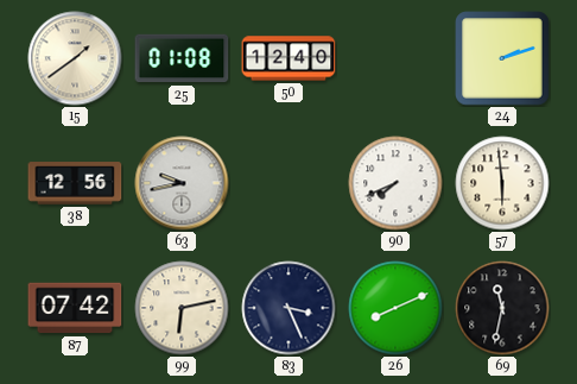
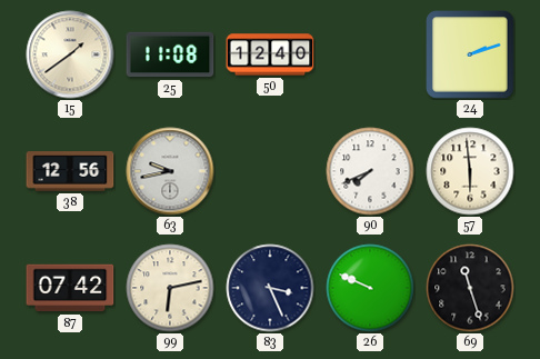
25: 01:08 -> 11:08 (170, 54)
26: 8:11 -> 9:49 (370, 288)
69: 11:32 -> 11:27 (470, 288)
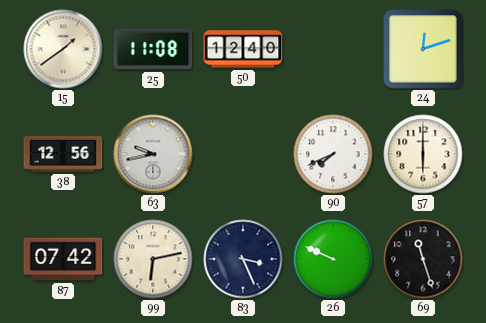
24: 2:12 -> 12:12 (423, 49)
57: 5:59 -> 6:00 (423, 154)
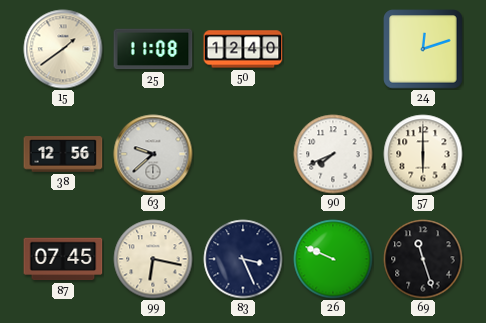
63: 9:43 -> 9:38 (153, 154)
87: 07:42 -> 07:45 (63, 259)
99: 6:13 -> 6:17 (153, 259)
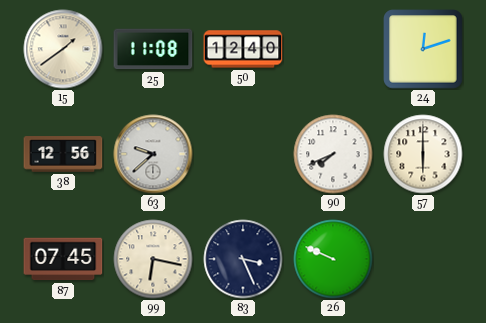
69: 11:27 -> none (423, 259)
